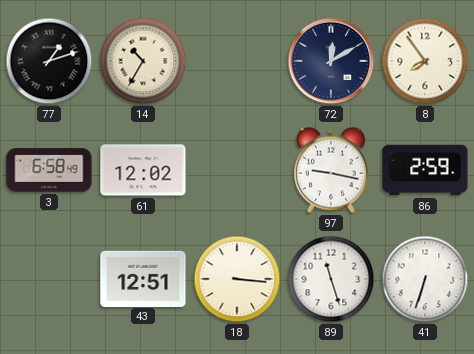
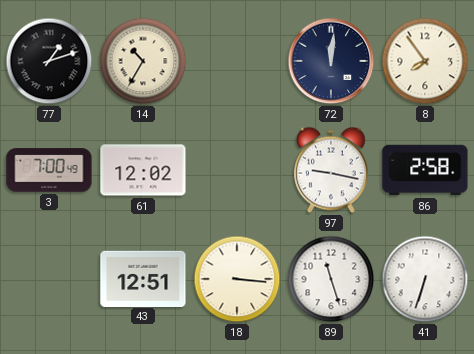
72: 12:10 -> 12:01 (331, 61)
3: 6:58 -> 7:00 (49, 170)
86: 2:59 -> 2:58 (425, 170)
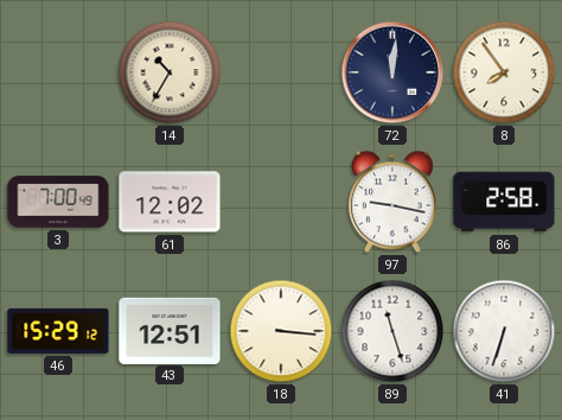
77: 1:12 -> none (49, 61)
46: none -> 15:29 (58, 331)
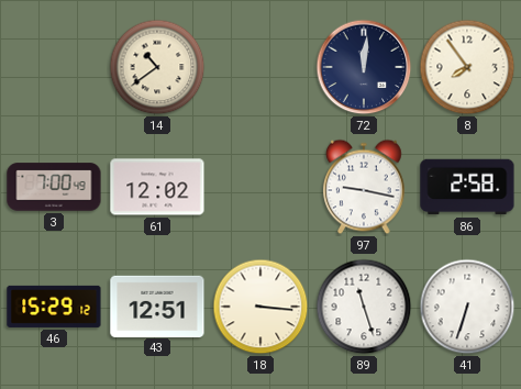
14: 10:35 -> 10:39 (157, 67)
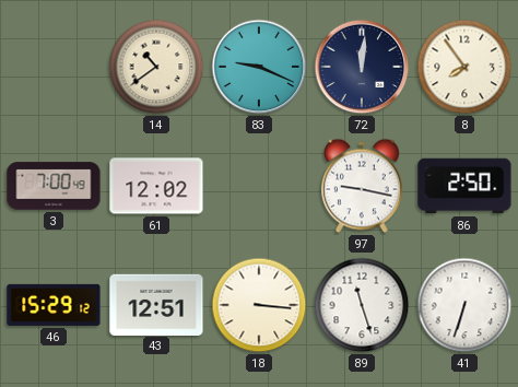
83: none -> 9:19 (259, 67)
86: 2:58 -> 2:50 (464, 186)
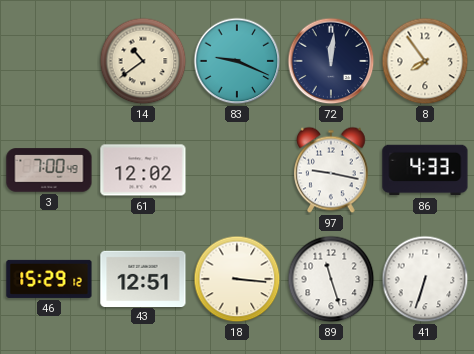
86: 2:50 -> 4:33 (425, 170)
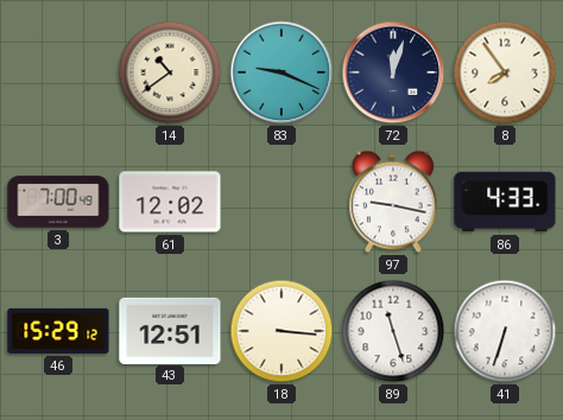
72: 12:01 -> 12:03 (393, 72)
